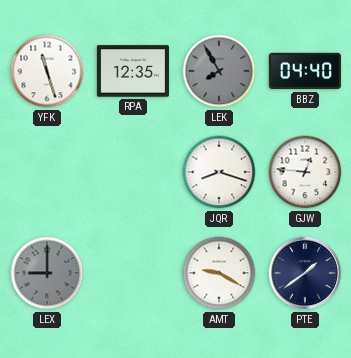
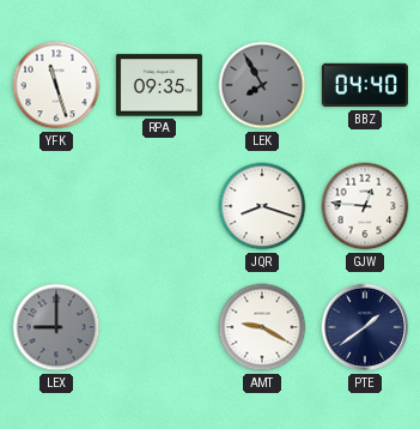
RPA: 12:35 -> 09:35 (159, 85)
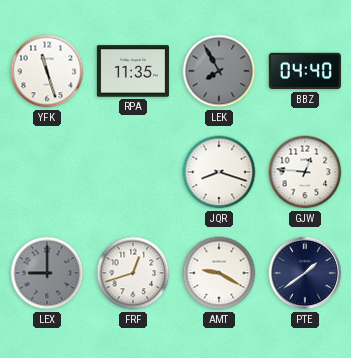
RPA: 09:35 -> 11:35 (133, 71)
FRF: none -> 12:42 (133, 273)
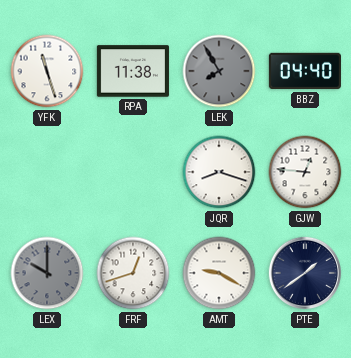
RPA: 11:35 -> 11:38 (133, 71)
LEX: 9:00 -> 10:00 (47, 273)
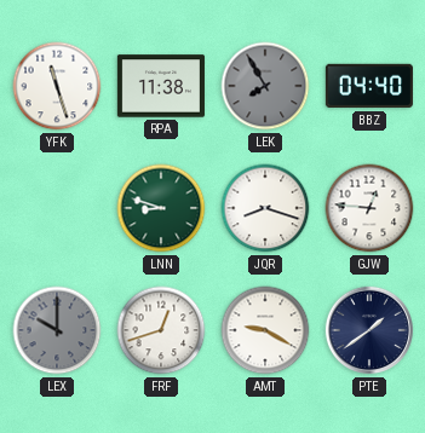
LNN: none -> 8:48 (161, 208)
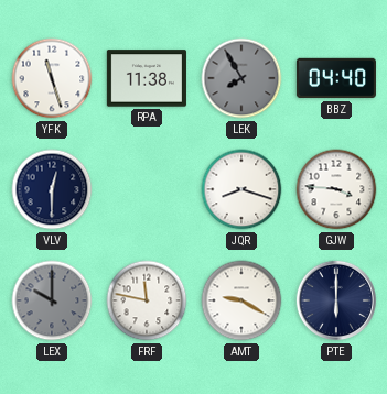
VLV: none -> 12:30 (52, 189)
LNN: 8:48 -> none (161, 208)
GJW: 12:46 -> 3:46 (336, 189)
FRF: 12:42 -> 11:47 (147, 300)
PTE: 1:39 -> 6:00 (336, 300)
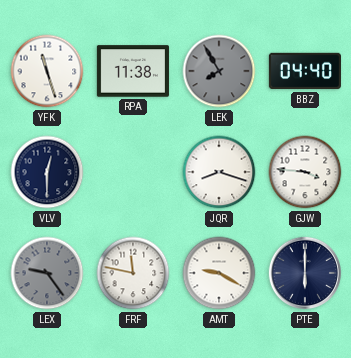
LEX: 10:00 -> 9:24 (47, 273)
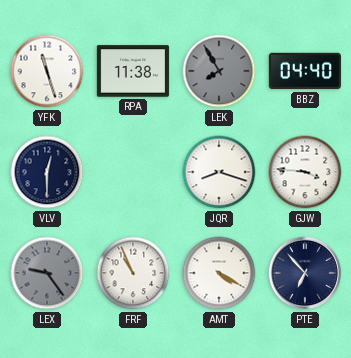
FRF: 11:47 -> 10:56 (133, 273)
AMT: 9:20 -> 4:20 (219, 273)
PTE: 6:00 -> 6:53 (305, 273)
